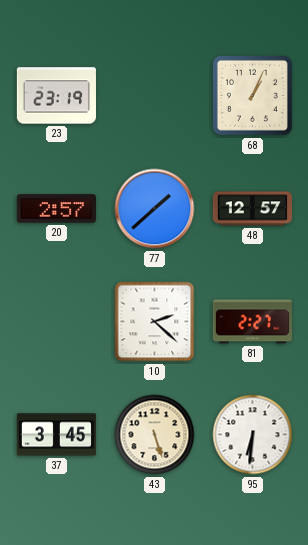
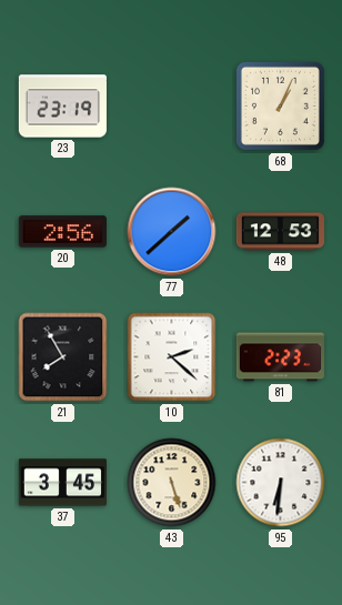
20: 2:57 -> 2:56 (62, 232)
48: 12:57 -> 12:53 (280, 232)
21: none -> 7:55 (63, 357)
81: 2:27 -> 2:23 (280, 357)
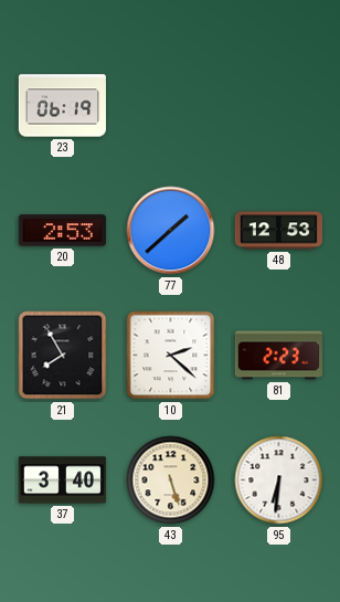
23: 23:19 -> 06:19 (62, 106)
68: 1:04 -> none (280, 105)
20: 2:56 -> 2:53 (62, 231)
37: 3:45 -> 3:40 (62, 480)
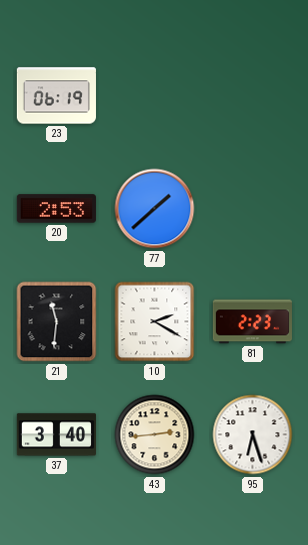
48: 12:53 -> none (278, 231)
21: 7:55 -> 11:31 (57, 322)
10: 2:22 -> 2:20 (155, 322)
43: 5:27 -> 2:44 (155, 435)
95: 6:31 -> 6:27 (253, 435)
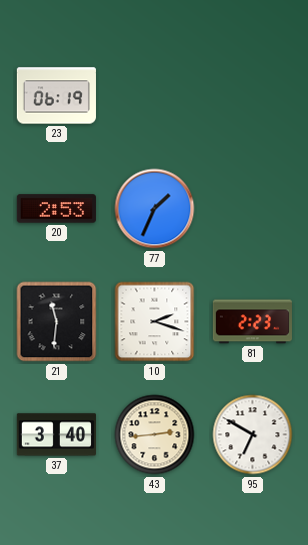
77: 1:38 -> 1:34 (155, 209)
10: 2:20 -> 2:18 (155, 322)
95: 6:27 -> 6:50 (253, 435)
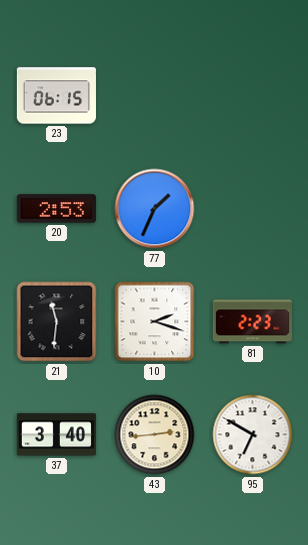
23: 06:19 -> 06:15 (56, 96)
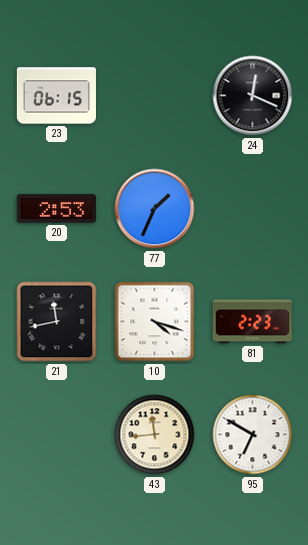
24: none -> 12:19 (253, 96)
21: 11:31 -> 11:43 (57, 322)
10: 2:18 -> 4:18 (155, 322)
37: 3:40 -> none (56, 435)
43: 2:44 -> 11:44 (155, 435)
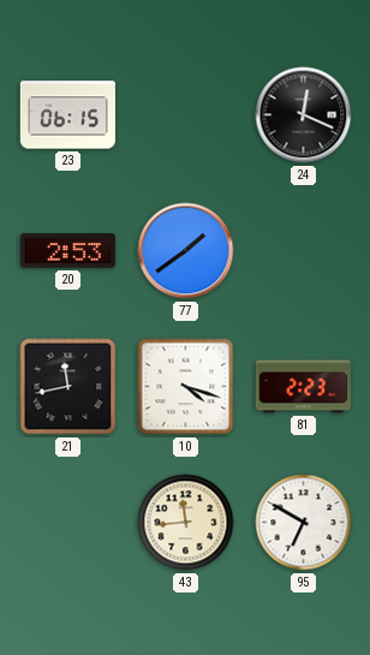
77: 1:34 -> 1:39 (186, 251)
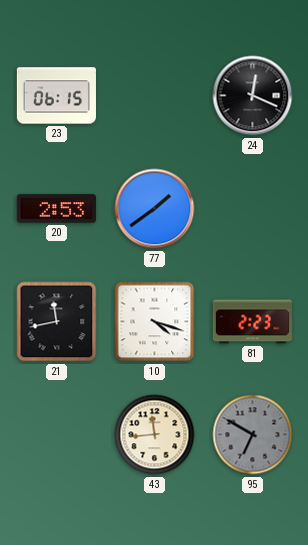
95 dial: white -> grey (253, 435)
